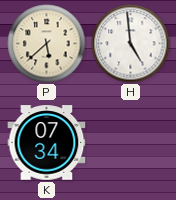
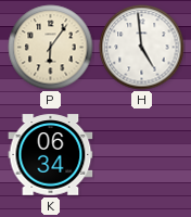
P: 5:38 -> 6:06 (51, 48)
K: 07:34 -> 06:34 (51, 155)
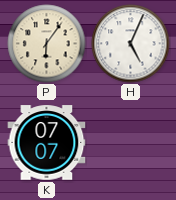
H: 4:59 -> 5:04 (131, 44)
K: 06:34 -> 07:07 (47, 143)
